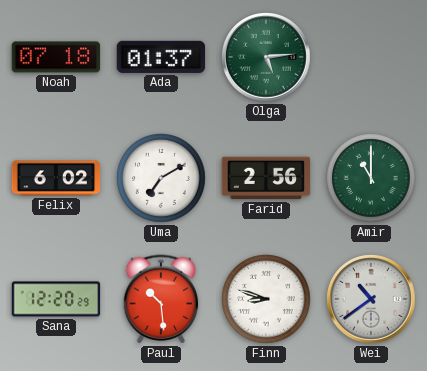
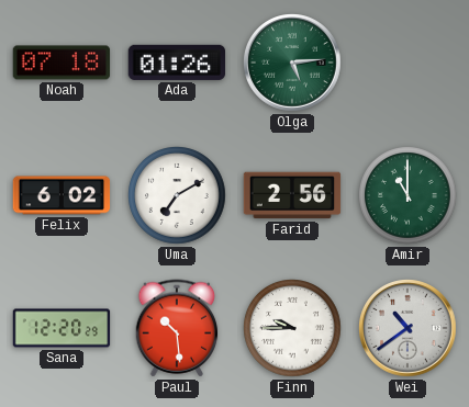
Ada: 01:37 -> 01:26 (177, 63)
Finn: 8:48 -> 9:45 (292, 328)
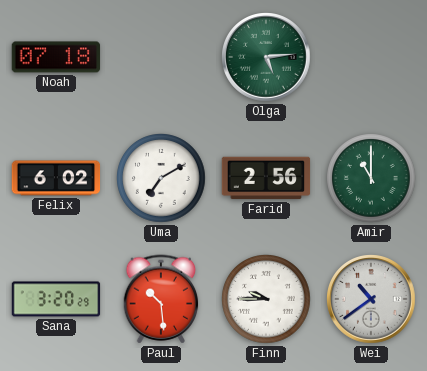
Ada: 01:26 -> none (177, 63)
Sana: 12:20 -> 3:20 (56, 299)
